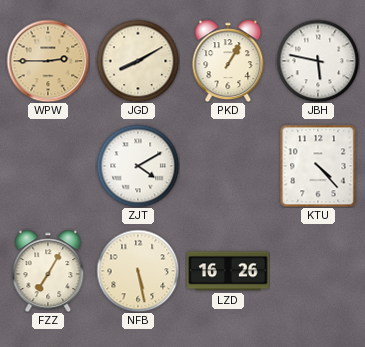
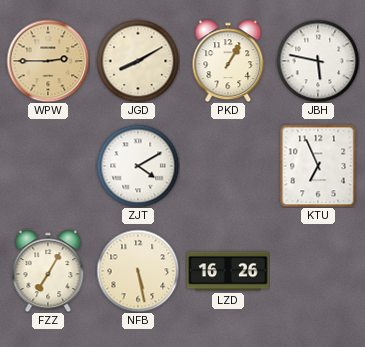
KTU: 4:23 -> 6:56 (318, 166)
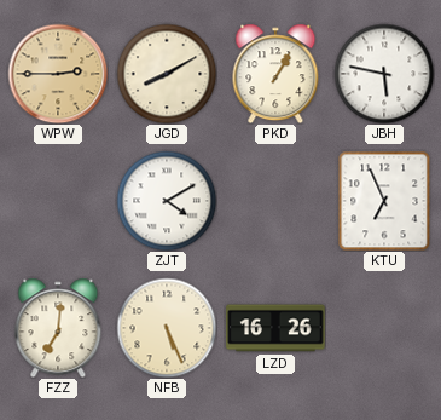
FZZ: 7:05 -> 7:01 (58, 328)
NFB: 5:28 -> 5:26 (167, 328)
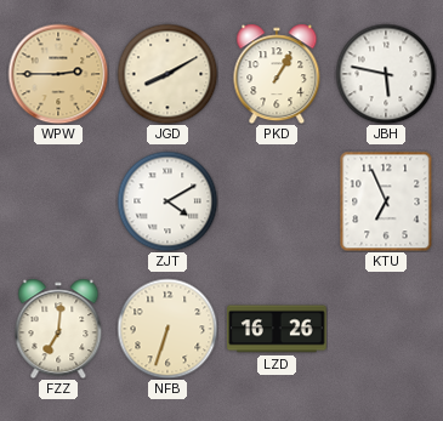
NFB: 5:26 -> 6:33 (167, 329)
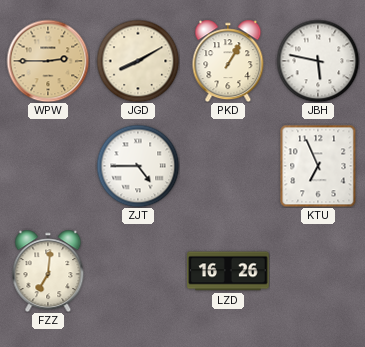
ZJT: 4:10 -> 4:45 (138, 166)
NFB: 6:33 -> none (167, 329)
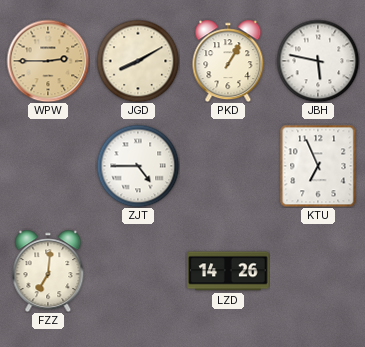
LZD: 16:26 -> 14:26 (228, 271)
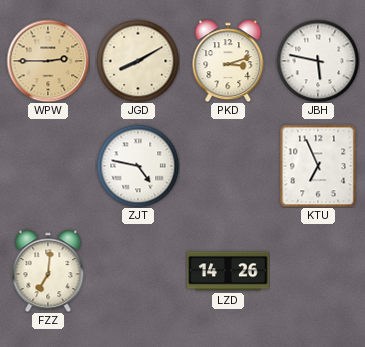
PKD: 1:05 -> 3:12 (228, 61)
ZJT: 4:45 -> 4:47 (138, 166)
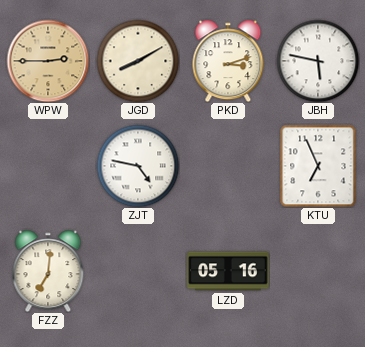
LZD: 14:26 -> 05:16 (228, 271)
